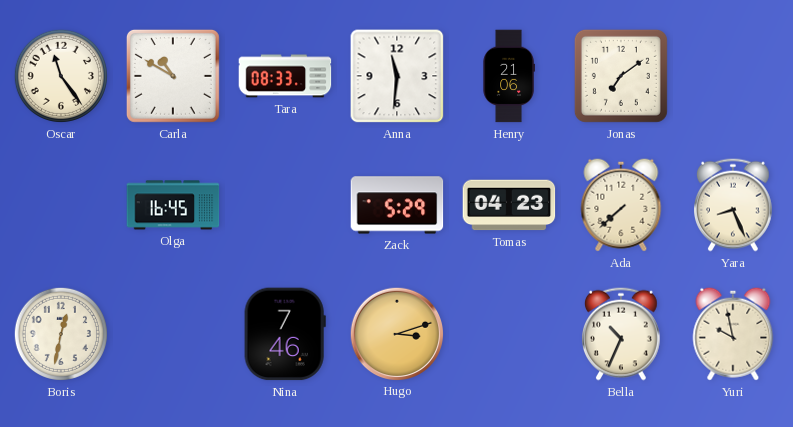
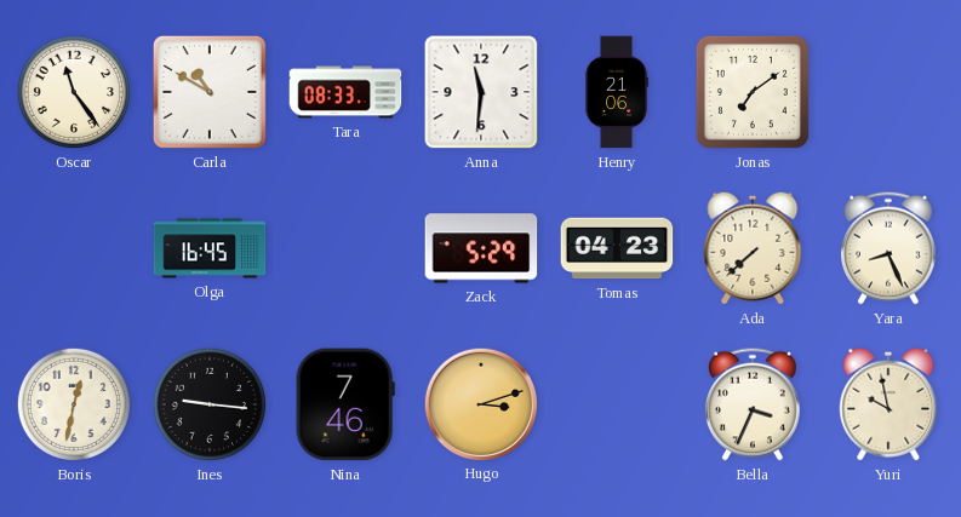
Ines: none -> 9:16 (210, 404)
Bella: 10:34 -> 3:34 (754, 404)
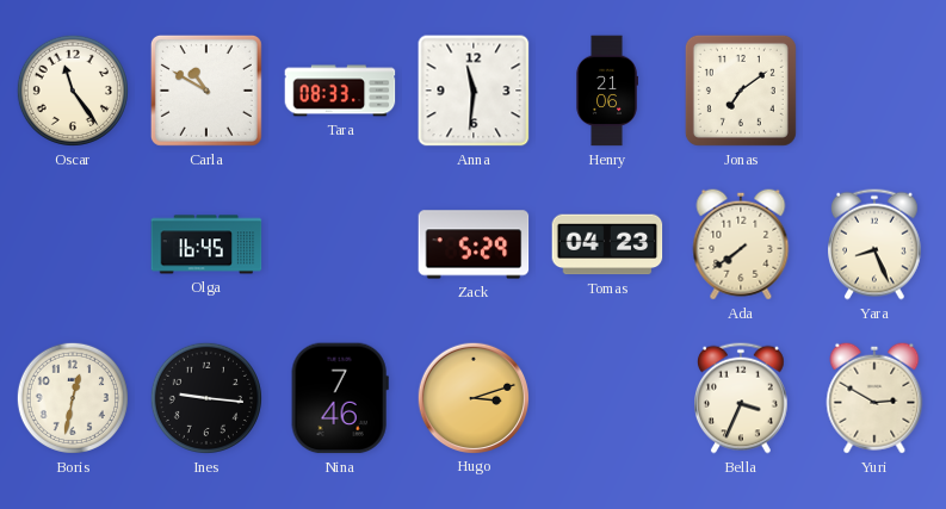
Ada: 7:38 -> 7:39 (741, 244)
Yuri: 9:58 -> 2:50 (874, 398)
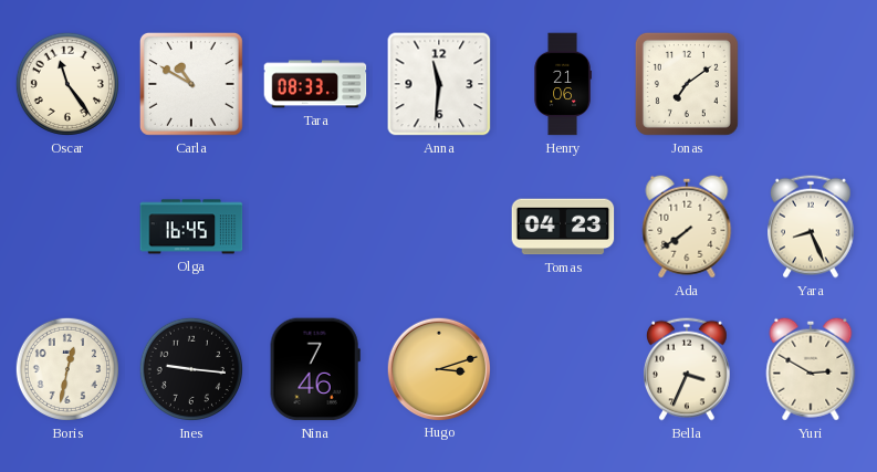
Zack: 5:29 -> none (474, 244)
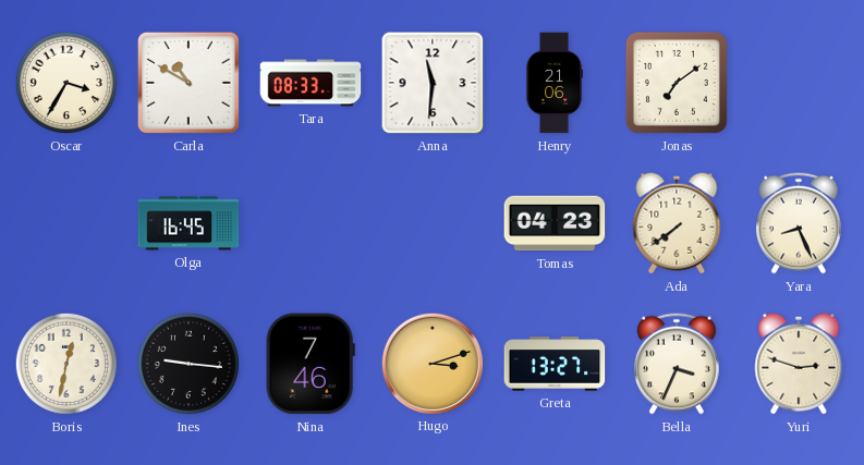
Oscar: 11:24 -> 3:35 (66, 83)
Greta: none -> 13:27 (555, 364)
Yuri: 2:50 -> 2:48 (799, 364)
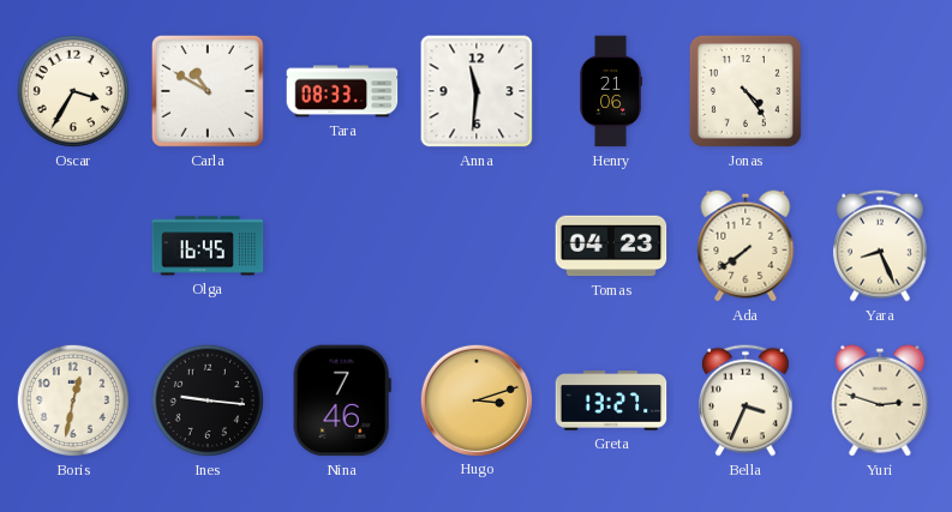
Jonas: 7:09 -> 4:24 (746, 91)
